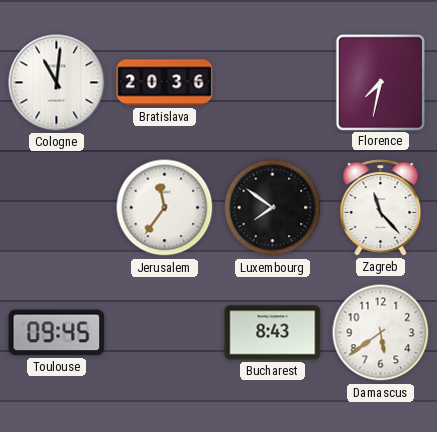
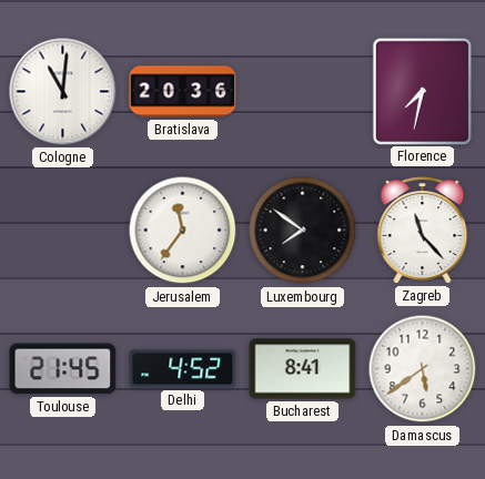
Toulouse: 09:45 -> 21:45 (63, 369)
Delhi: none -> 4:52 (183, 369)
Bucharest: 8:43 -> 8:41 (303, 369)
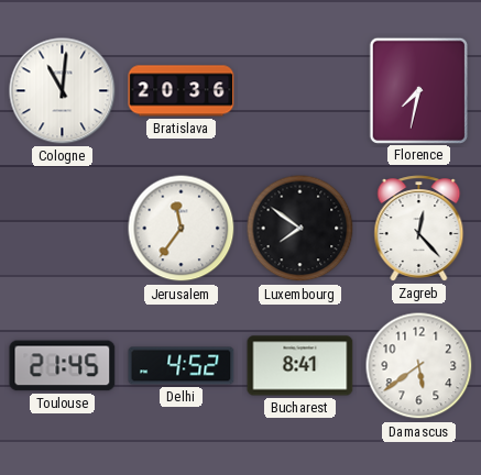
Zagreb: 11:23 -> 12:23 (419, 229)
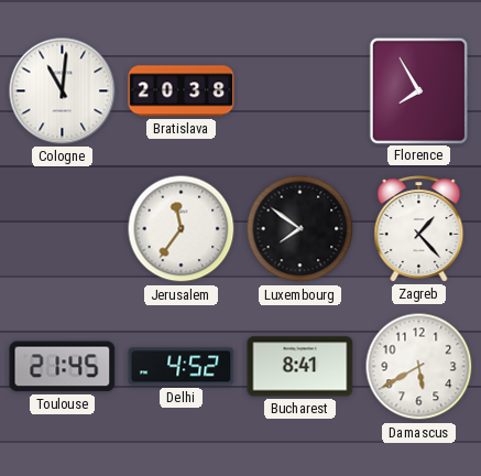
Bratislava: 20:36 -> 20:38 (182, 91)
Florence: 7:32 -> 7:55 (418, 90)
Zagreb: 12:23 -> 1:23 (419, 229)
Damascus: 5:39 -> 5:40 (419, 367)
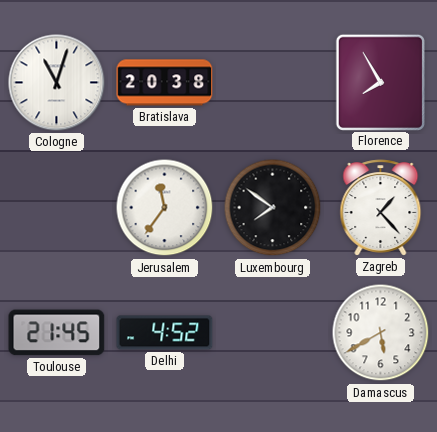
Cologne: 11:01 -> 11:03 (57, 83)
Bucharest: 8:41 -> none (300, 367)
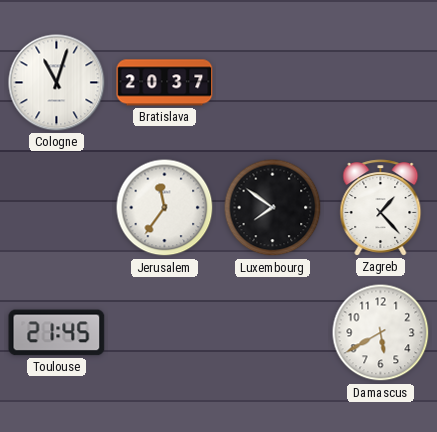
Bratislava: 20:38 -> 20:37 (165, 83)
Florence: 7:55 -> none (380, 82)
Delhi: 4:52 -> none (165, 333)
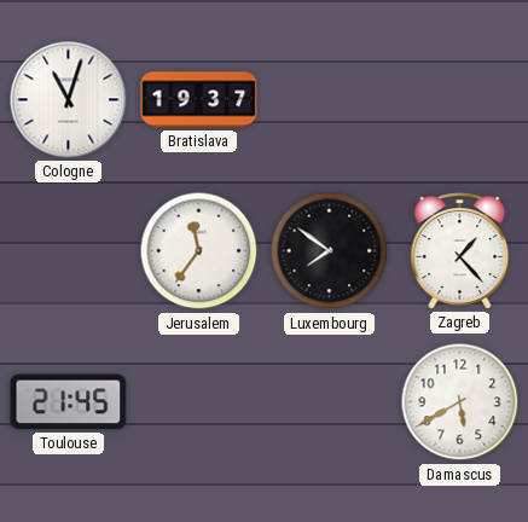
Bratislava: 20:37 -> 19:37 (199, 100)
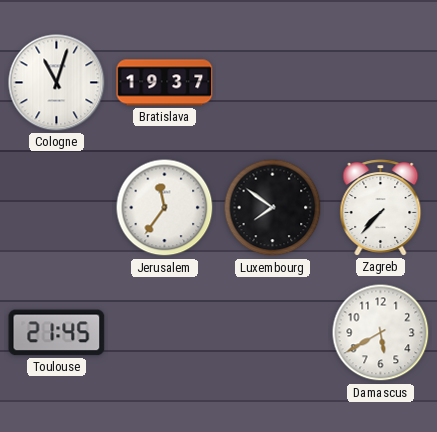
Zagreb: 1:23 -> 7:37 (381, 208)
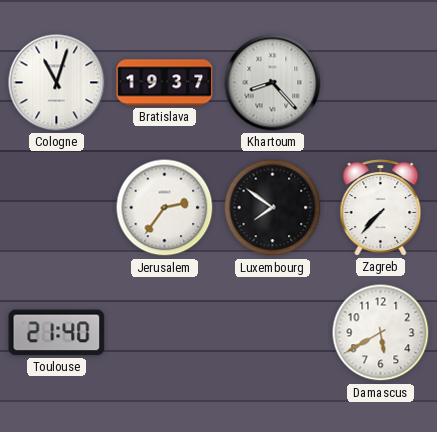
Khartoum: none -> 8:23 (273, 83)
Jerusalem: 11:36 -> 2:36 (165, 208)
Toulouse: 21:45 -> 21:40 (57, 333)
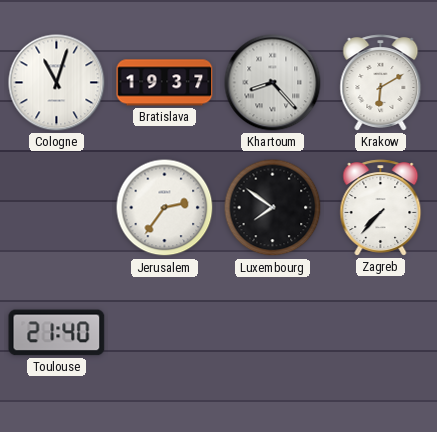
Krakow: none -> 6:10 (381, 83)
Damascus: 5:40 -> none (381, 333)
